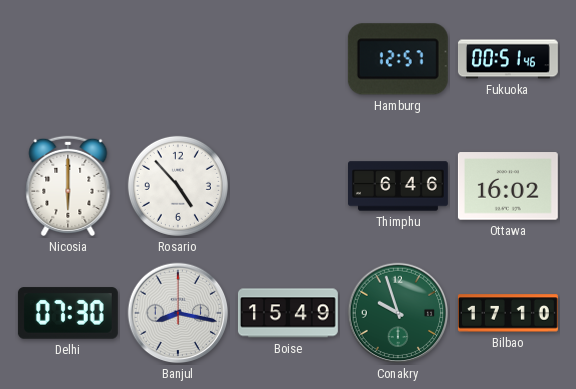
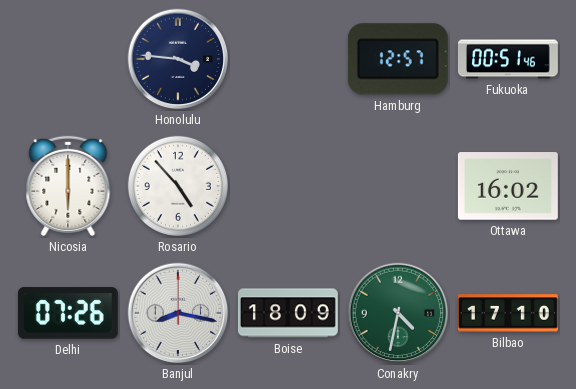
Honolulu: none -> 3:46 (178, 59)
Thimphu: 6:46 -> none (399, 186)
Delhi: 07:30 -> 07:26 (68, 313)
Boise: 15:49 -> 18:09 (288, 313)
Conakry: 9:57 -> 4:32 (398, 313)
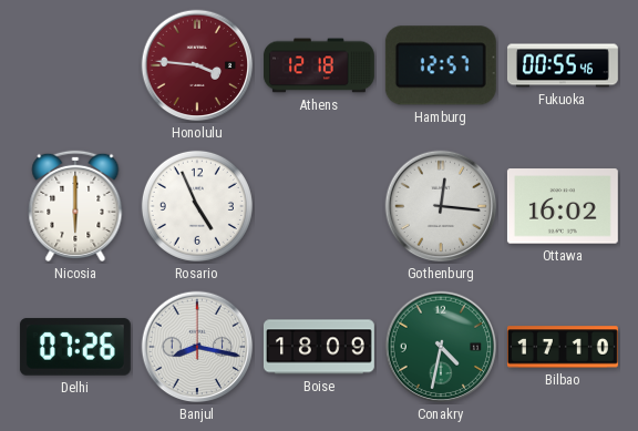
Honolulu dial: navy -> burgundy (197, 65)
Athens: none -> 12:18 (319, 65)
Fukuoka: 00:51 -> 00:55 (563, 65)
Rosario: 4:53 -> 4:56 (197, 206)
Gothenburg: none -> 12:16 (441, 206)
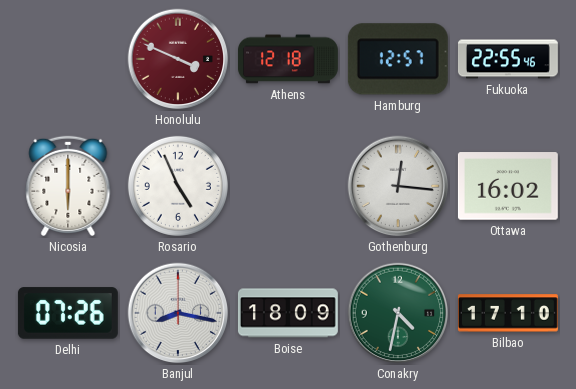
Honolulu: 3:46 -> 3:49 (178, 59)
Fukuoka: 00:55 -> 22:55 (508, 59)
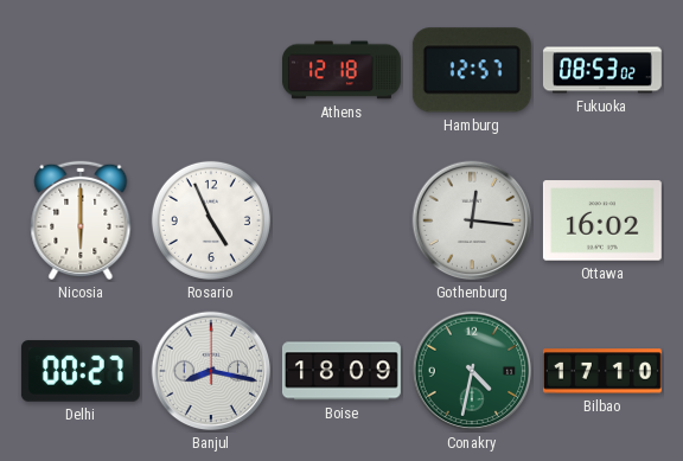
Honolulu: 3:49 -> none (178, 59)
Fukuoka: 22:55 -> 08:53 (602, 70)
Delhi: 07:26 -> 00:27 (81, 371)
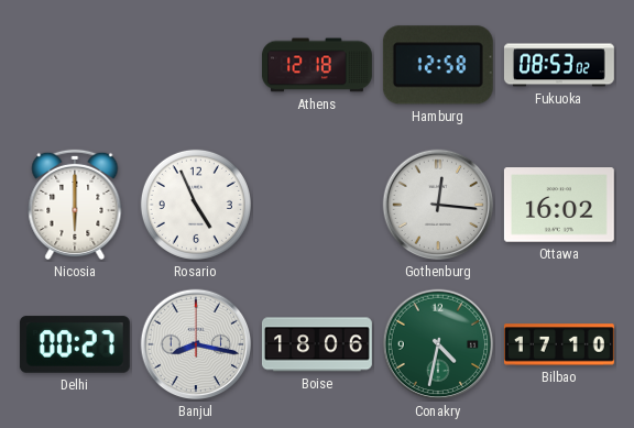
Hamburg: 12:57 -> 12:58 (438, 65)
Boise: 18:09 -> 18:06 (317, 344)
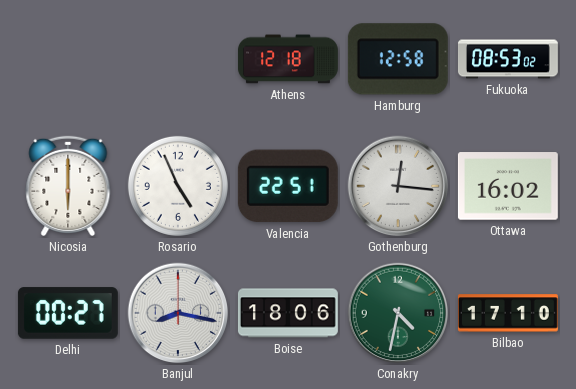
Valencia: none -> 22:51 (288, 186)
